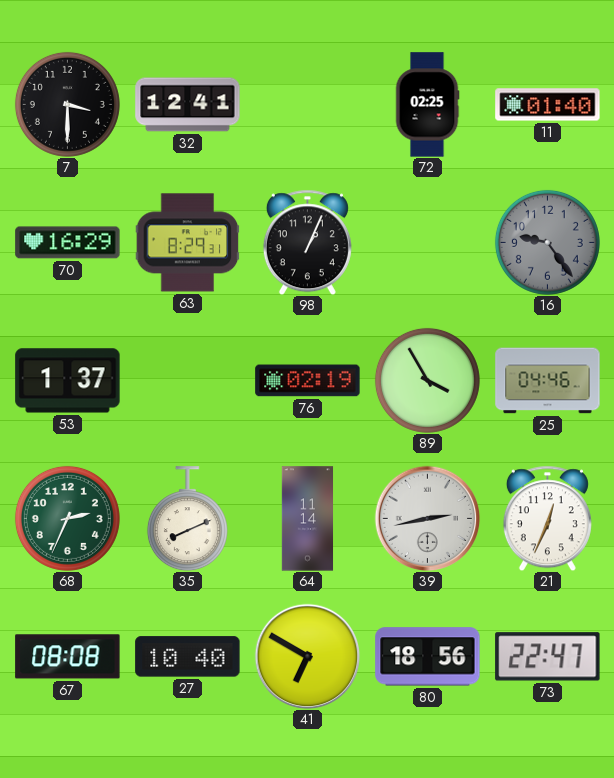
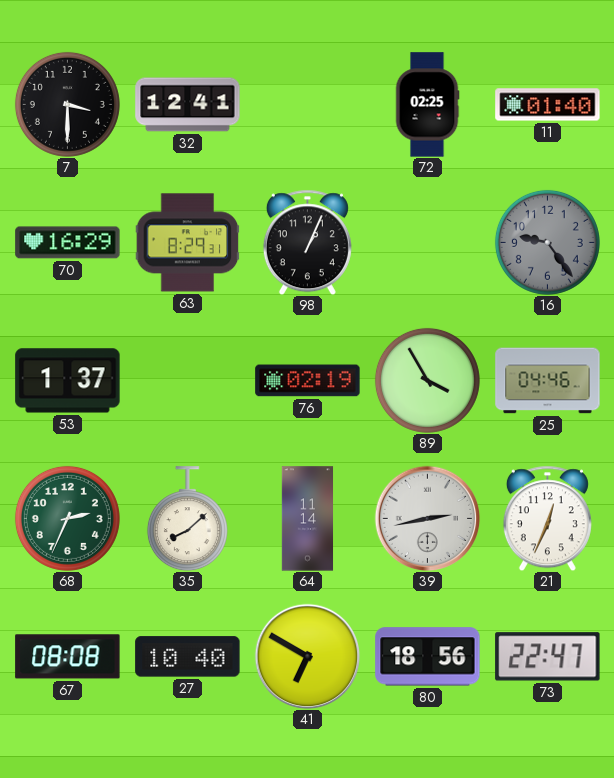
35: 8:11 -> 8:08 (187, 519)
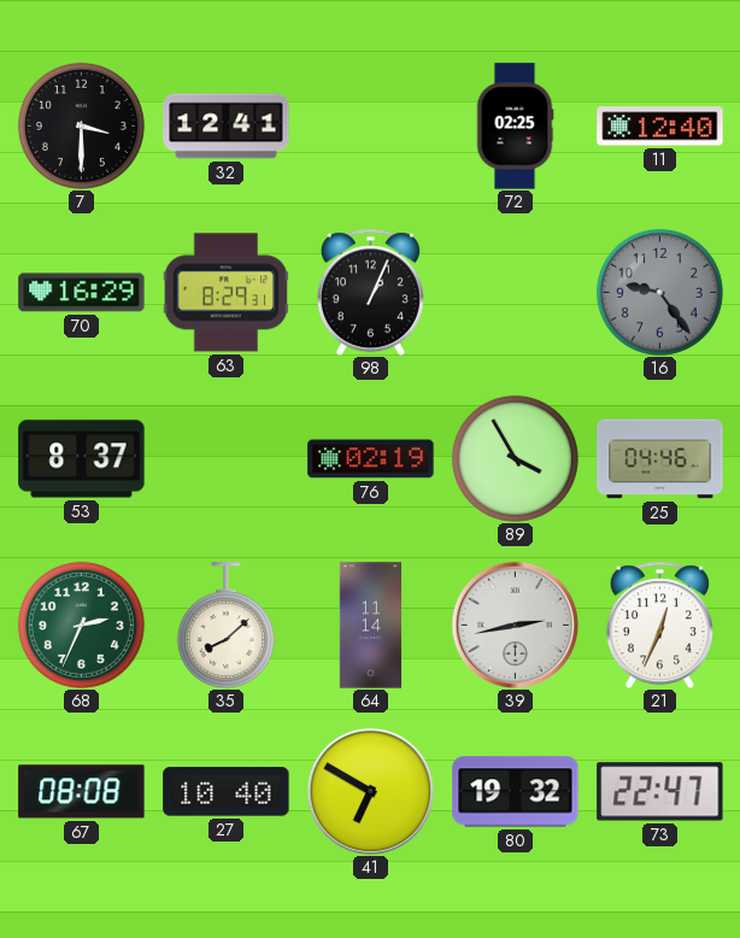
11: 01:40 -> 12:40 (660, 127)
53: 1:37 -> 8:37 (82, 459)
80: 18:56 -> 19:32 (516, 792)
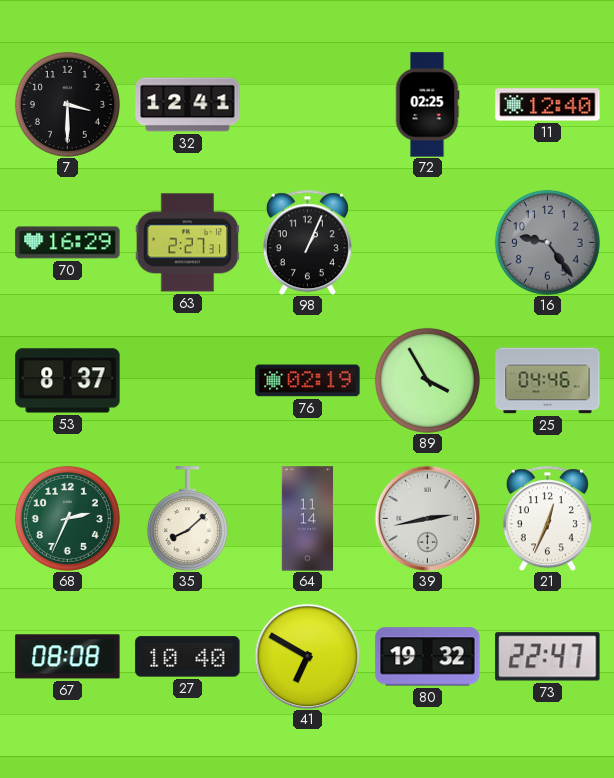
63: 8:29 -> 2:27 (187, 243)
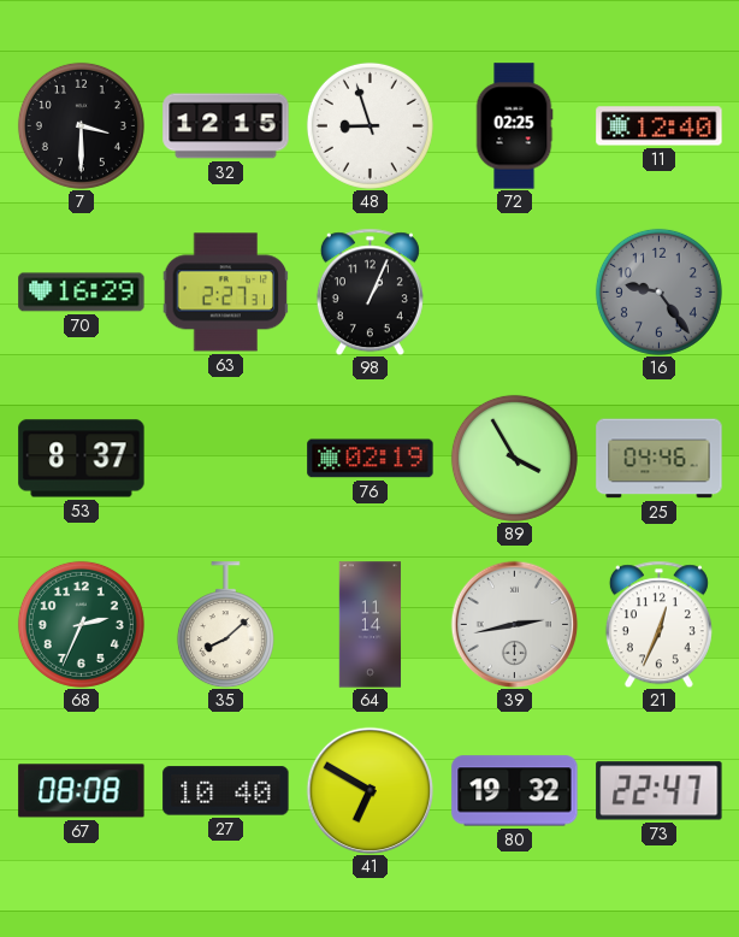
32: 12:41 -> 12:15 (226, 126)
48: none -> 8:57 (369, 125)
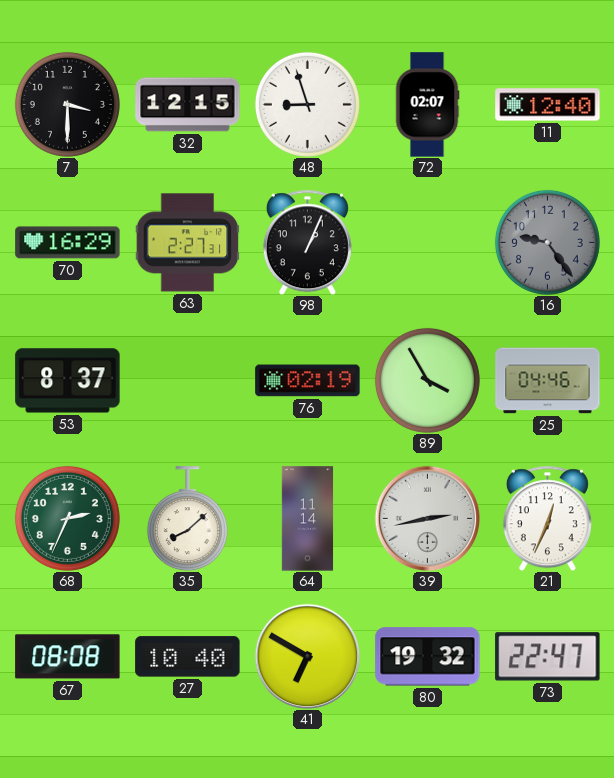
72: 02:25 -> 02:07 (427, 105)
